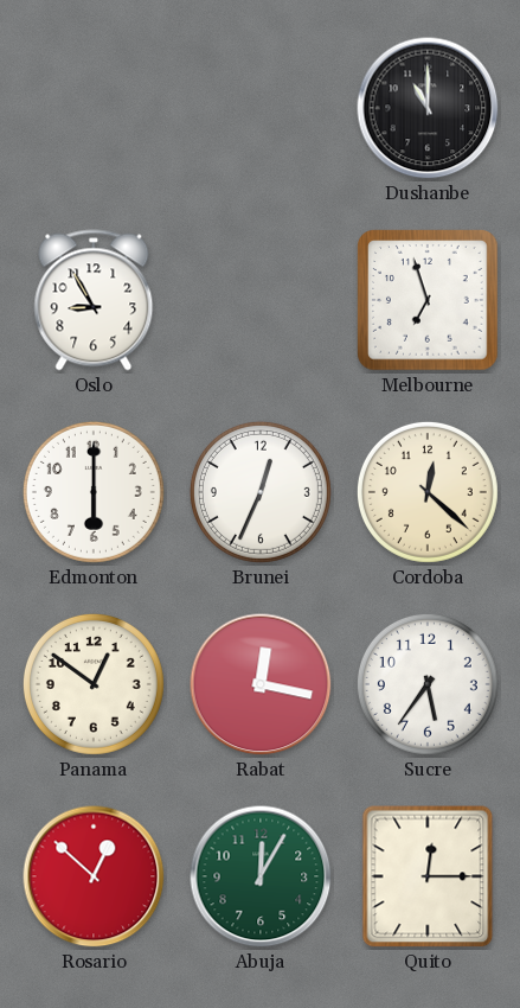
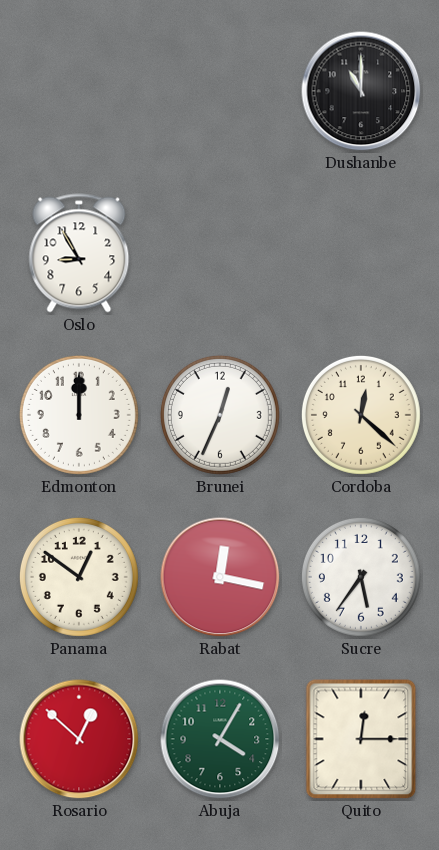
Melbourne: 6:57 -> none (428, 300)
Edmonton: 6:00 -> 12:00 (79, 415)
Abuja: 12:05 -> 4:05 (220, 739)
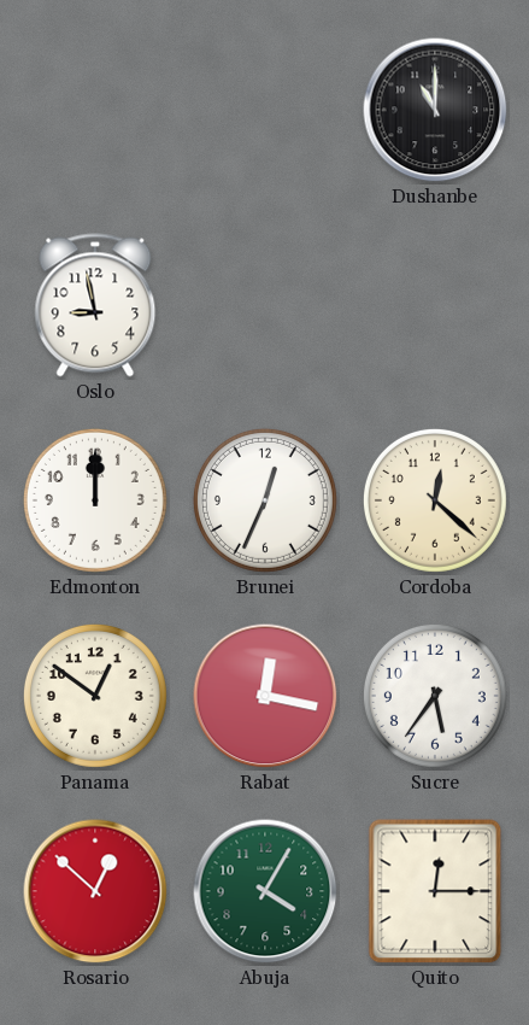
Oslo: 8:55 -> 8:58 (95, 305)
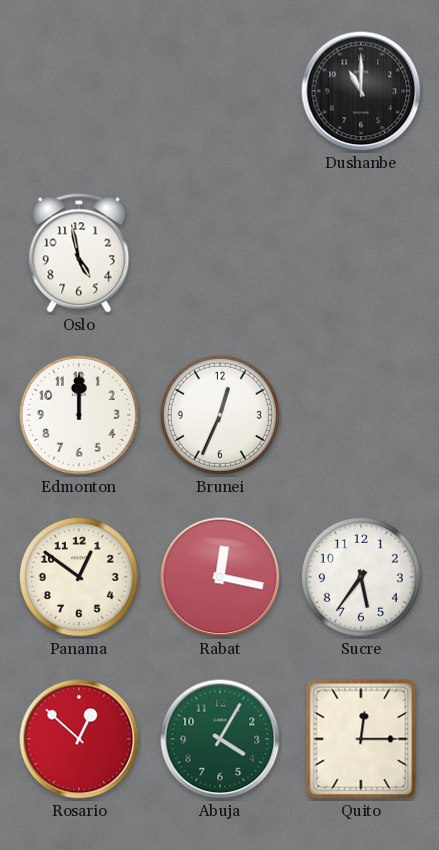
Oslo: 8:58 -> 4:58 (79, 253)
Cordoba: 12:22 -> none (435, 500)
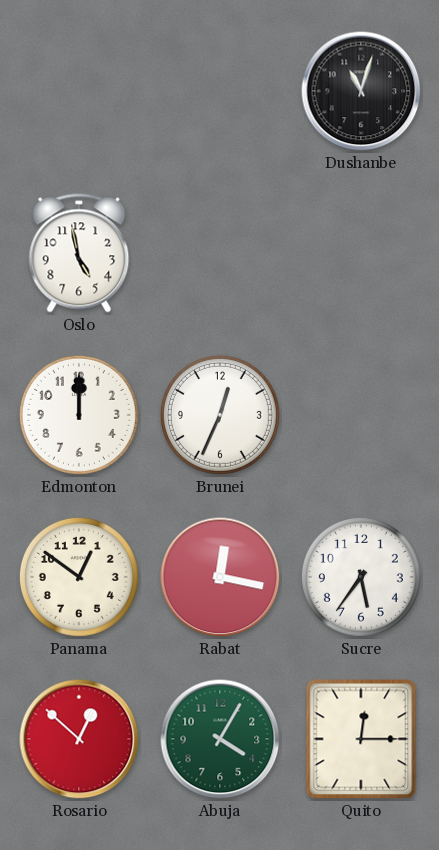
Dushanbe: 11:00 -> 11:03 (361, 91)
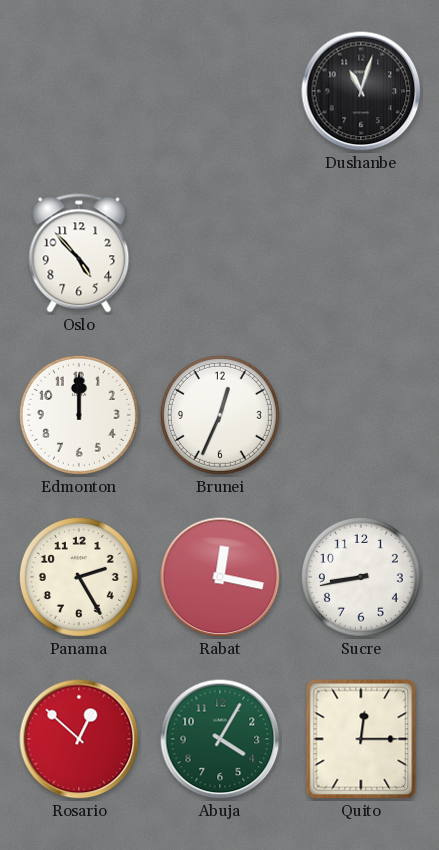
Oslo: 4:58 -> 4:53 (79, 253)
Panama: 12:51 -> 2:25 (79, 577)
Sucre: 5:36 -> 8:43 (361, 577)
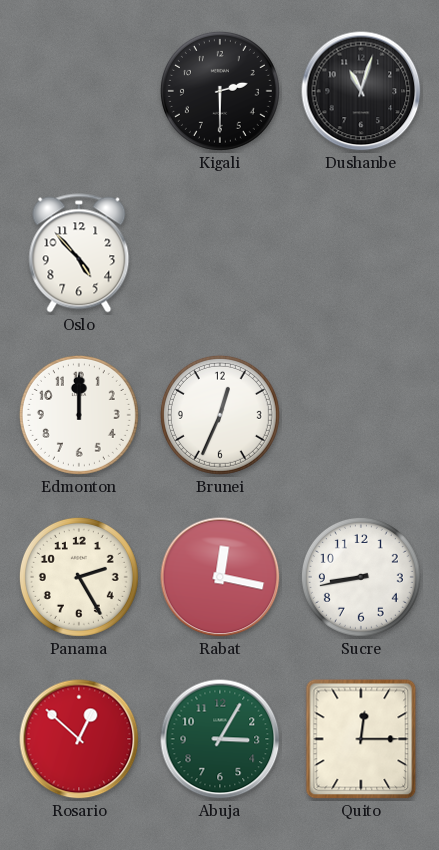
Kigali: none -> 2:30 (220, 91)
Abuja: 4:05 -> 3:05 (220, 739)
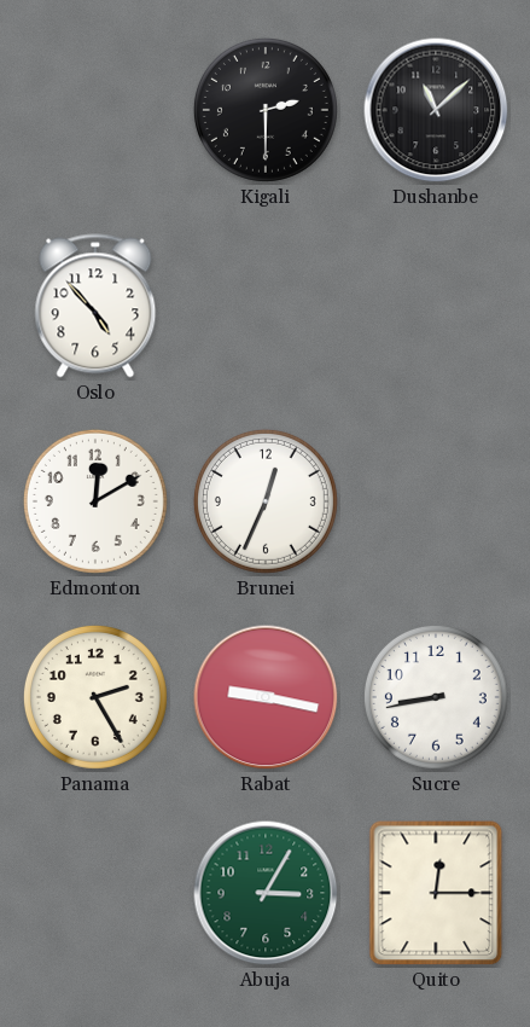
Dushanbe: 11:03 -> 11:08 (436, 110)
Edmonton: 12:00 -> 12:10 (95, 501)
Rabat: 12:17 -> 9:17 (266, 697)
Rosario: 12:52 -> none (79, 739)
